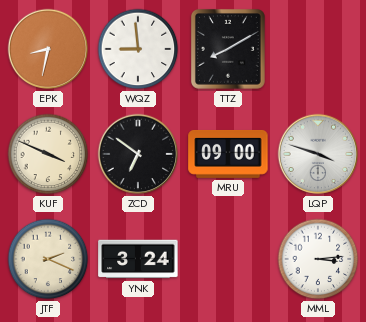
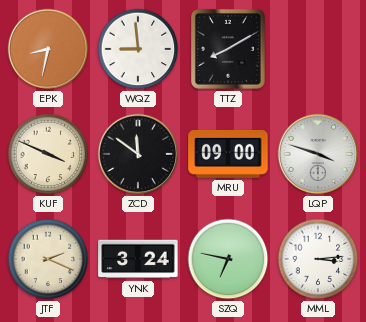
ZCD: 6:51 -> 11:51 (138, 154)
SZQ: none -> 6:47 (228, 259)
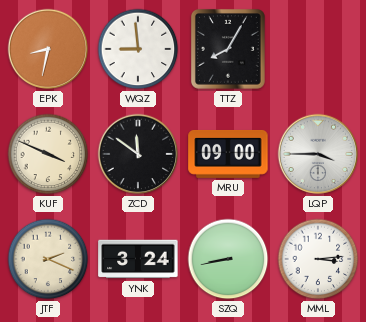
TTZ: 8:10 -> 8:05 (228, 49)
LQP: 3:48 -> 3:45 (318, 154)
SZQ: 6:47 -> 8:43 (228, 259)
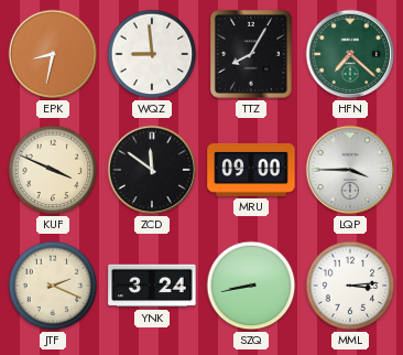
HFN: none -> 7:22 (350, 54)
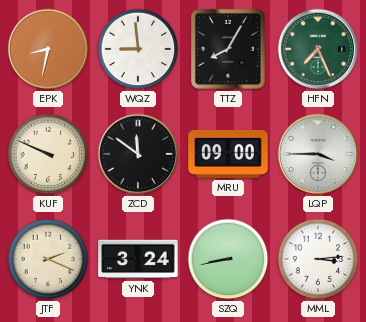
HFN: 7:22 -> 7:26 (318, 49)
KUF: 3:49 -> 9:49 (48, 154)
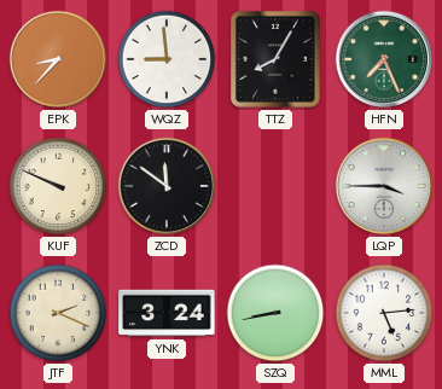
EPK: 8:32 -> 8:37 (58, 59)
MRU: 09:00 -> none (228, 154)
MML: 3:14 -> 5:14 (384, 313)
